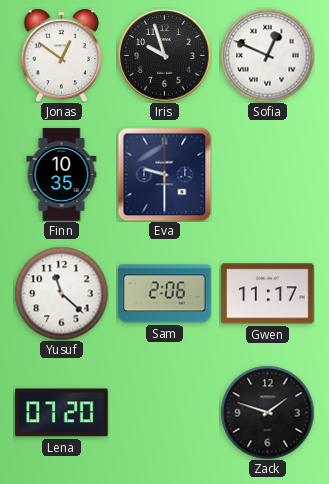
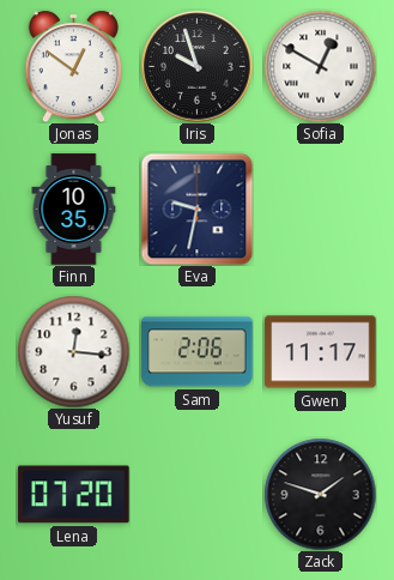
Sofia: 12:49 -> 12:50 (320, 66)
Eva: 9:30 -> 9:32 (196, 209)
Yusuf: 11:22 -> 12:16 (73, 351)
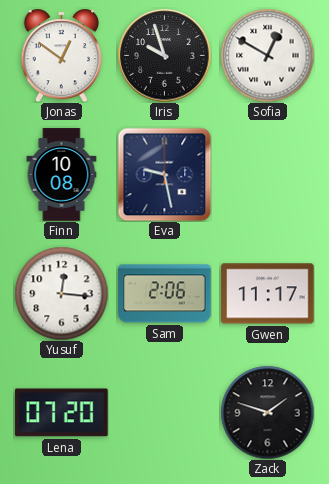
Finn: 10:35 -> 10:08 (62, 175)
Eva: 9:32 -> 9:28 (164, 174)
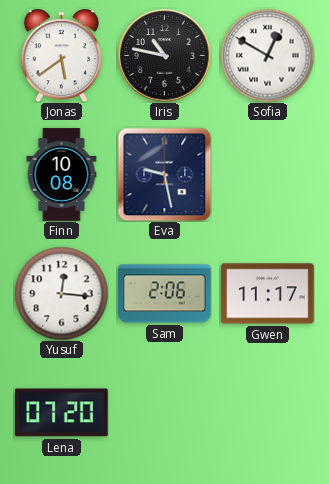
Jonas: 12:51 -> 5:39 (61, 55)
Iris: 9:57 -> 10:47 (164, 55)
Zack: 1:48 -> none (267, 412)
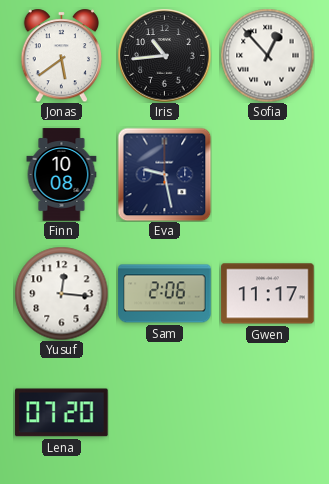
Iris: 10:47 -> 10:44 (164, 55)
Sofia: 12:50 -> 12:53 (267, 55)
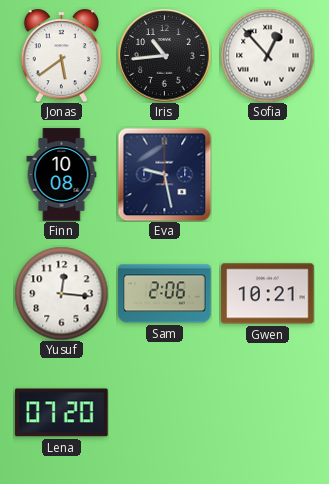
Gwen: 11:17 -> 10:21 (268, 294)
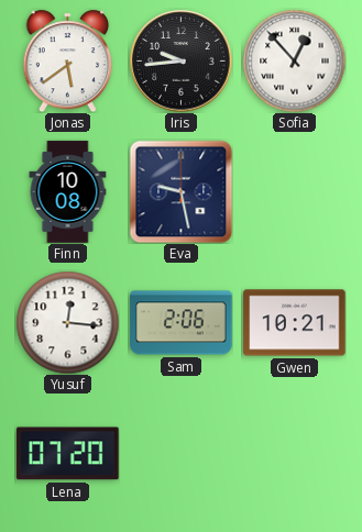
Iris: 10:44 -> 9:44 (180, 60)
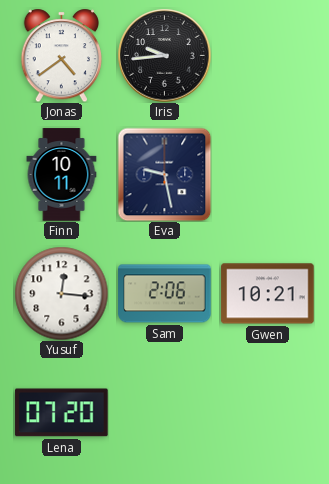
Jonas: 5:39 -> 4:39 (61, 55)
Sofia: 12:53 -> none (294, 60)
Finn: 10:08 -> 10:11 (62, 175)
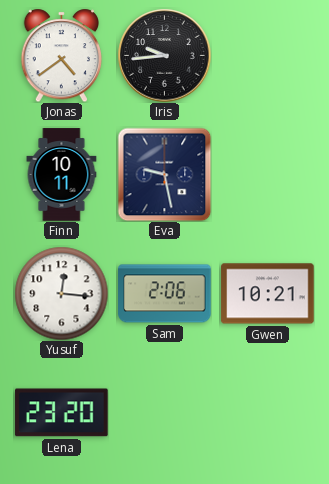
Lena: 07:20 -> 23:20 (62, 413)
